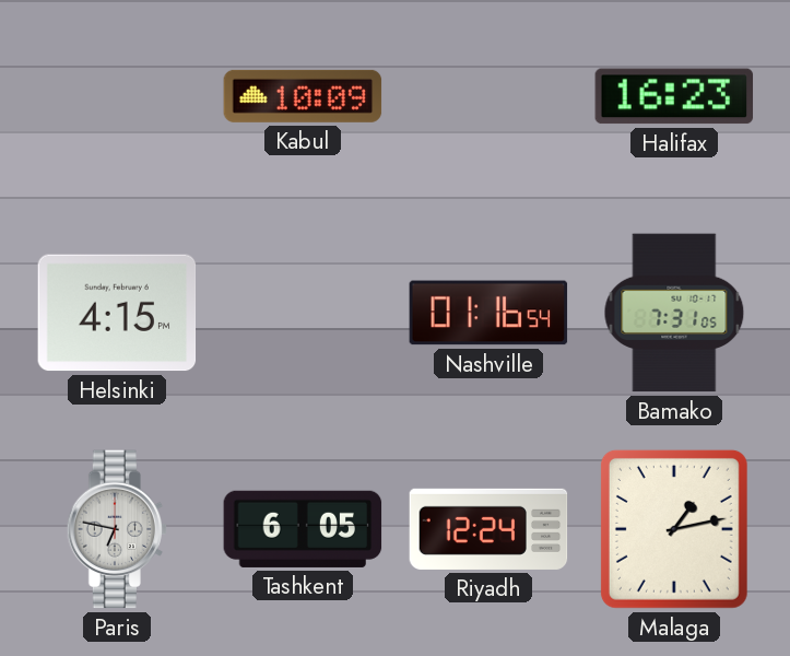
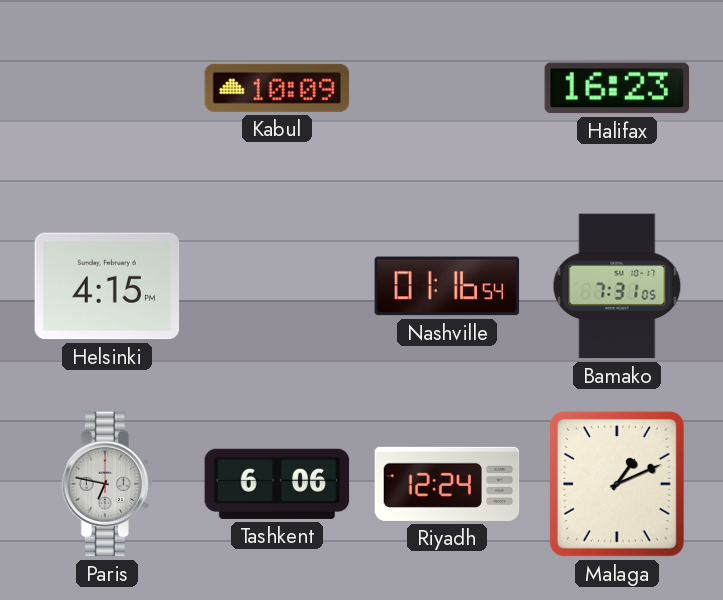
Tashkent: 6:05 -> 6:06 (277, 484)
Malaga: 1:13 -> 1:11 (617, 484)
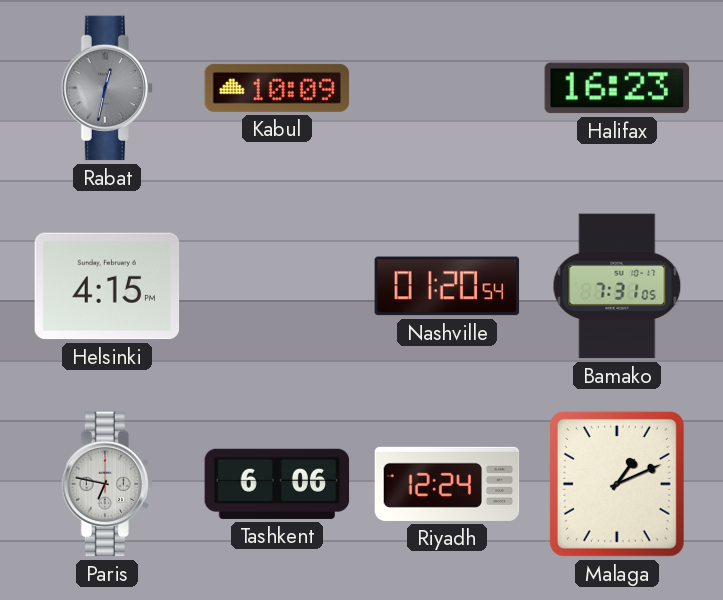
Rabat: none -> 12:32 (107, 88)
Nashville: 01:16 -> 01:20 (447, 286)
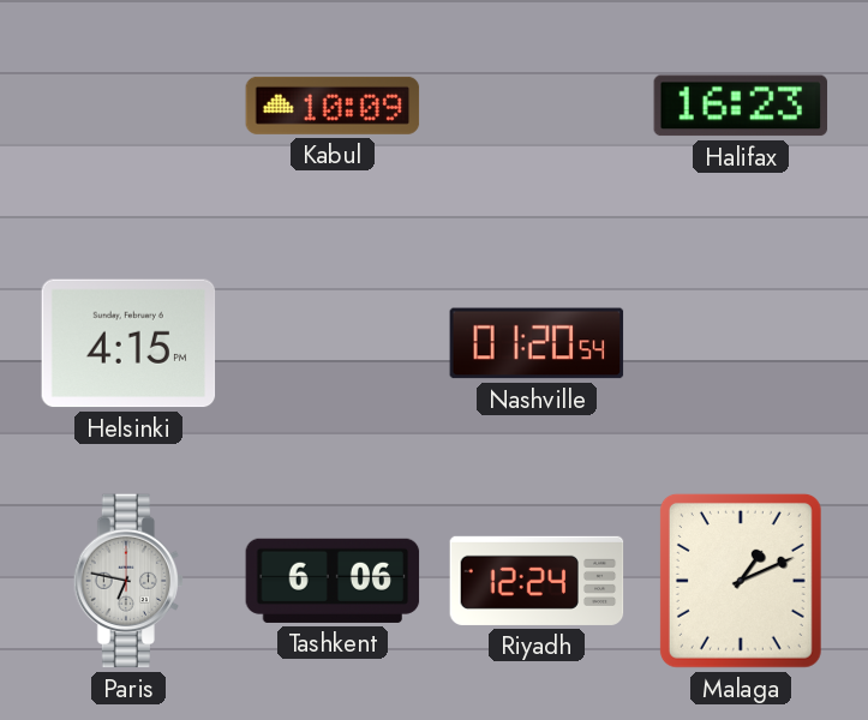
Rabat: 12:32 -> none (107, 88)
Bamako: 7:31 -> none (617, 286)
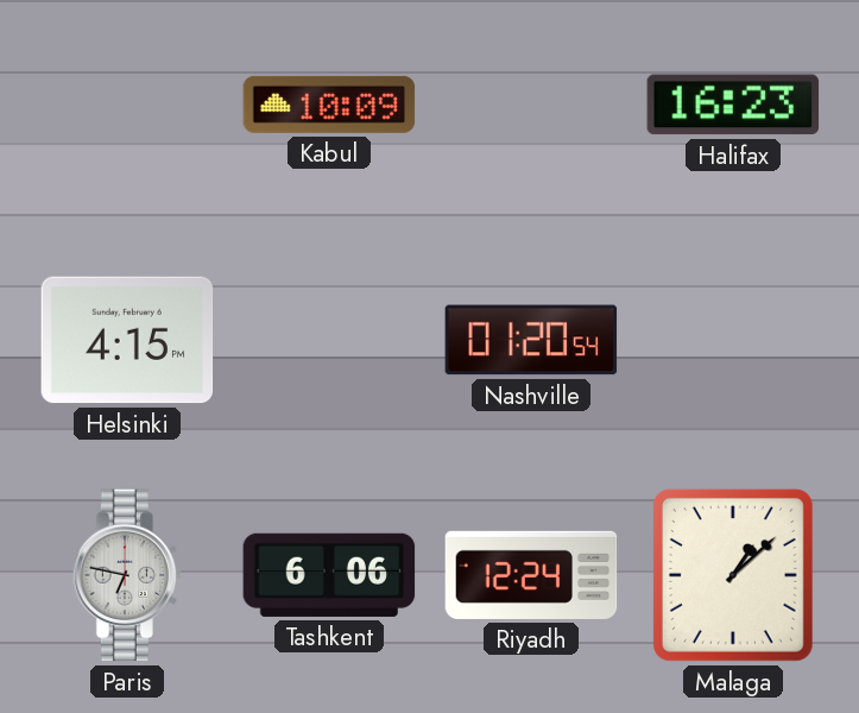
Malaga: 1:11 -> 1:08 (733, 575)
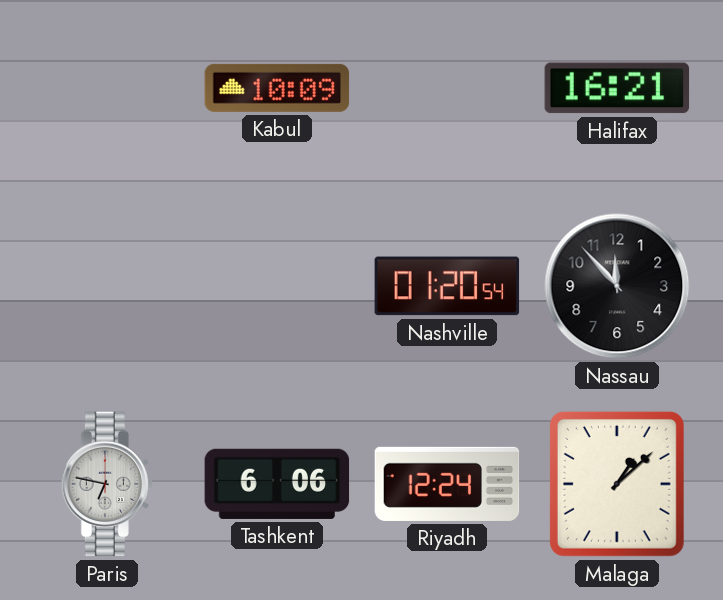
Halifax: 16:23 -> 16:21 (617, 88)
Helsinki: 4:15 -> none (127, 340)
Nassau: none -> 11:53 (617, 286)
